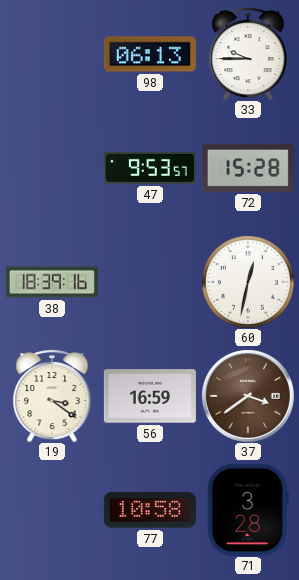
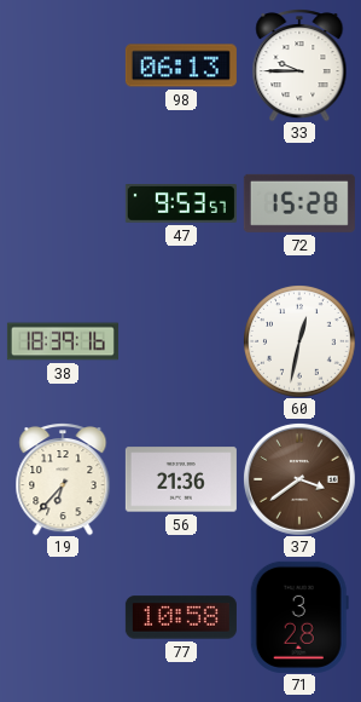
19: 3:21 -> 6:37 (63, 479)
56: 16:59 -> 21:36 (181, 479)
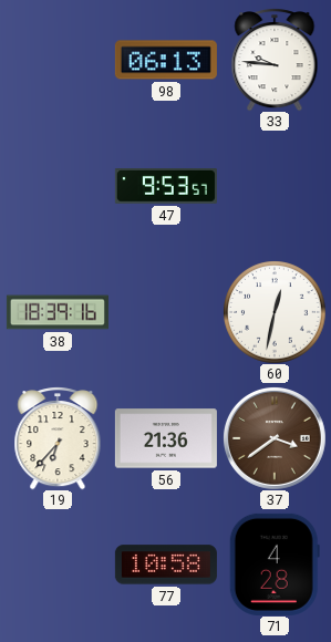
33: 9:45 -> 9:46 (275, 60)
72: 15:28 -> none (299, 203)
71: 3:28 -> 4:28 (275, 565)
